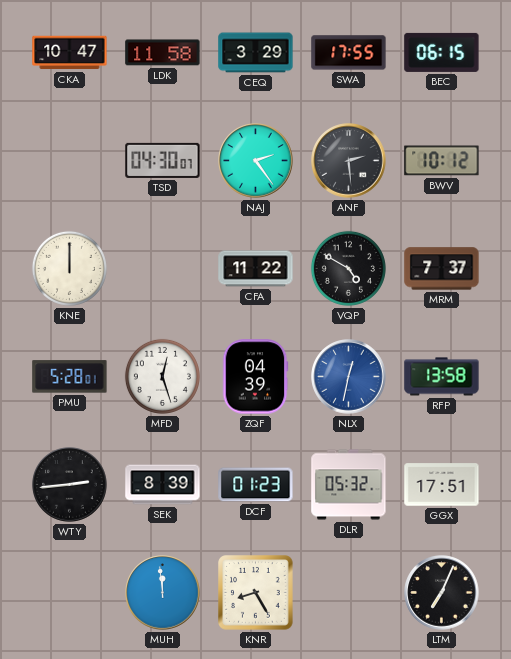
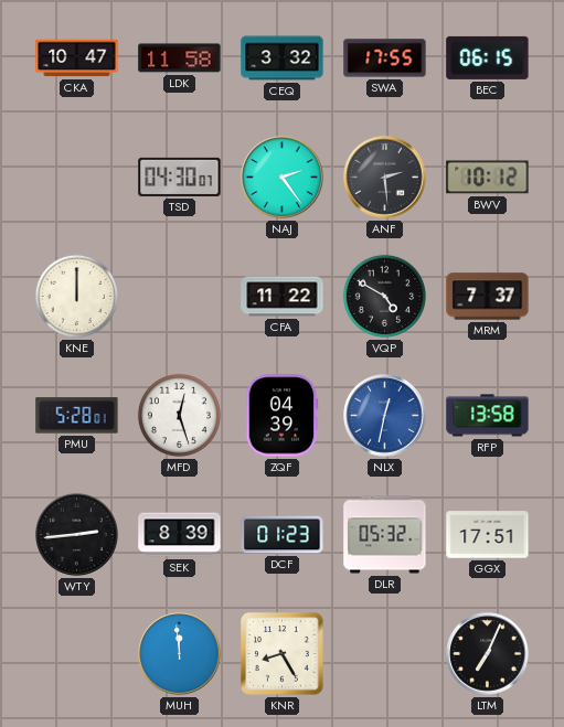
CEQ: 3:29 -> 3:32 (283, 58)
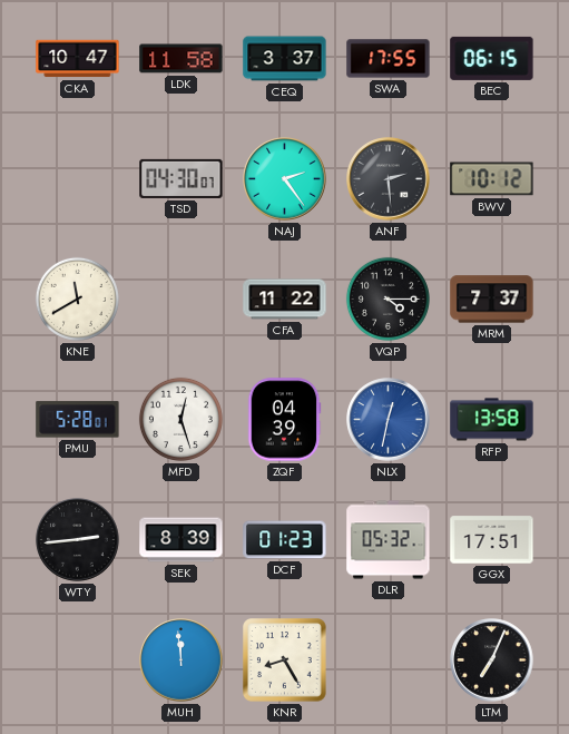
CEQ: 3:32 -> 3:37 (285, 59)
KNE: 12:00 -> 11:40 (77, 299)
VQP: 4:50 -> 4:15 (387, 299)
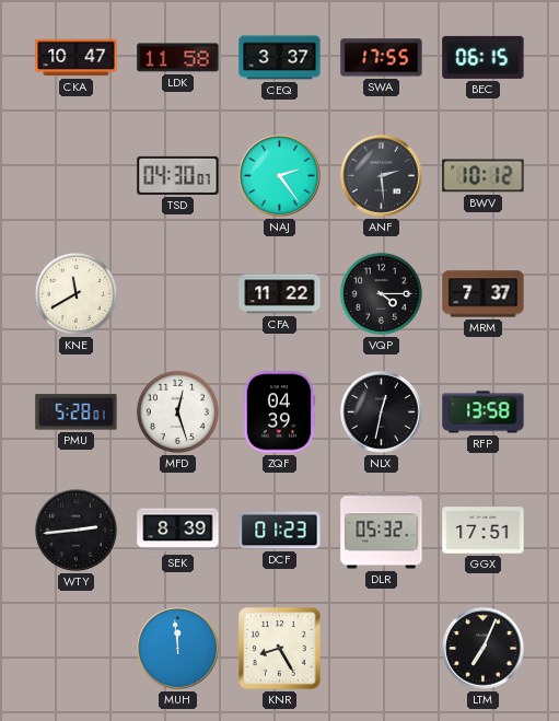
NLX dial: blue -> black (382, 412)
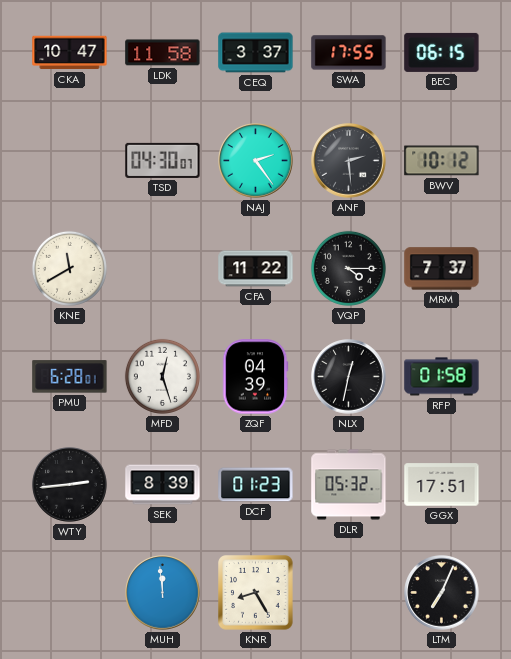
PMU: 5:28 -> 6:28 (70, 377)
RFP: 13:58 -> 01:58 (442, 377)
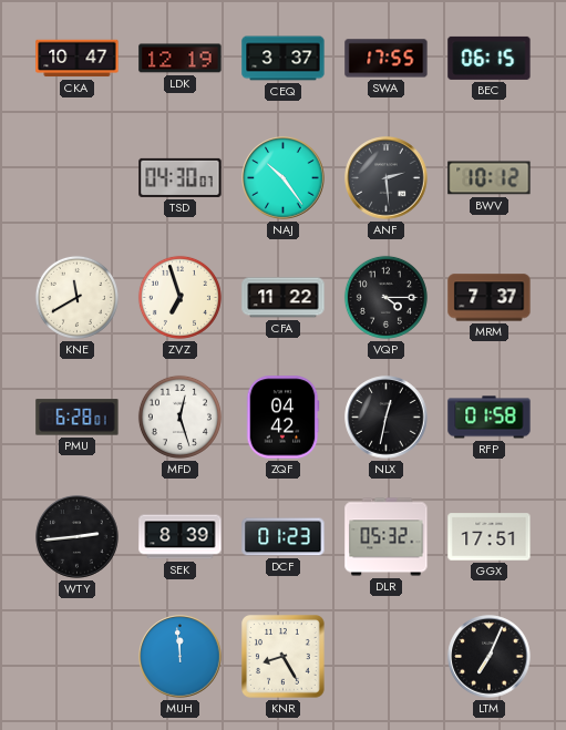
LDK: 11:58 -> 12:19 (181, 59)
NAJ: 2:24 -> 10:24 (284, 178)
ZVZ: none -> 6:57 (179, 297)
ZQF: 04:39 -> 04:42 (282, 418)
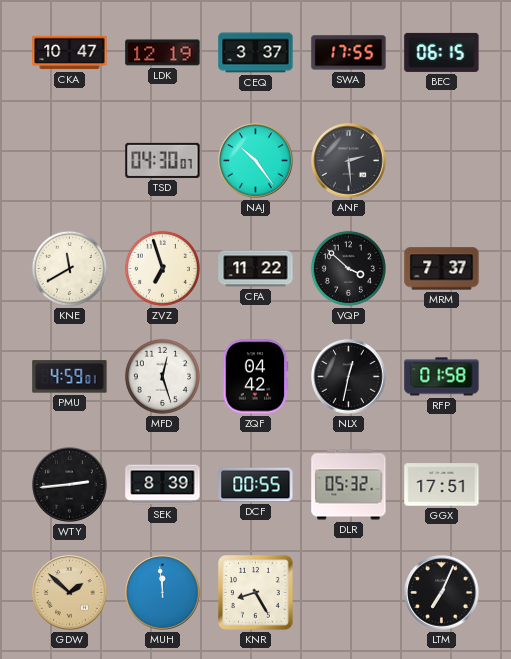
BWV: 10:12 -> none (490, 178)
VQP: 4:15 -> 3:52 (348, 268)
PMU: 6:28 -> 4:59 (70, 377)
DCF: 01:23 -> 00:55 (256, 485)
GDW: none -> 1:52 (70, 593)
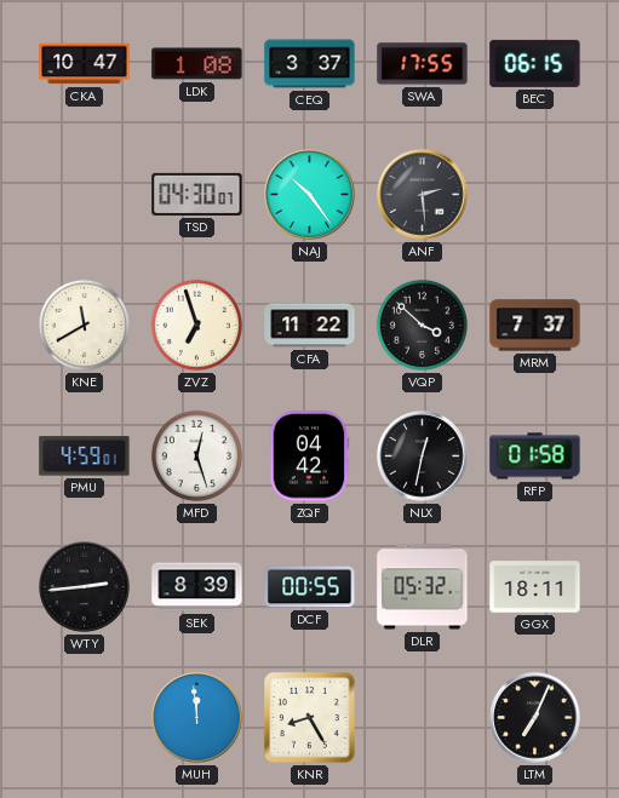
LDK: 12:19 -> 1:08 (197, 64)
GGX: 17:51 -> 18:11 (535, 587)
GDW: 1:52 -> none (70, 593)
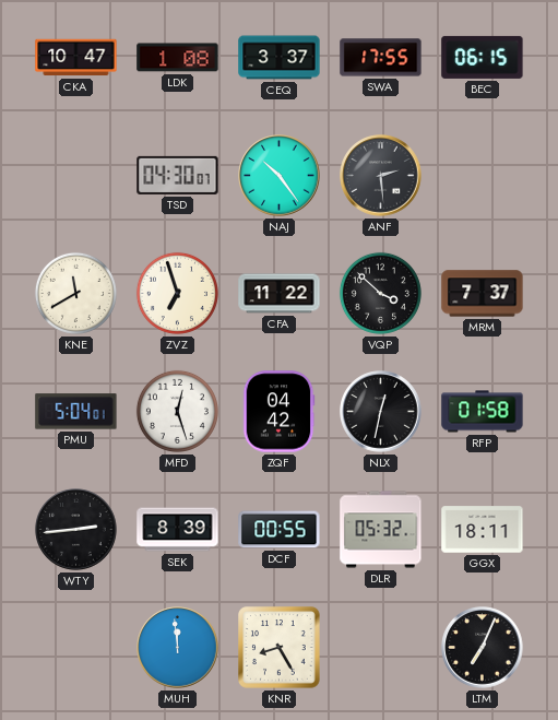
PMU: 4:59 -> 5:04 (76, 412)
